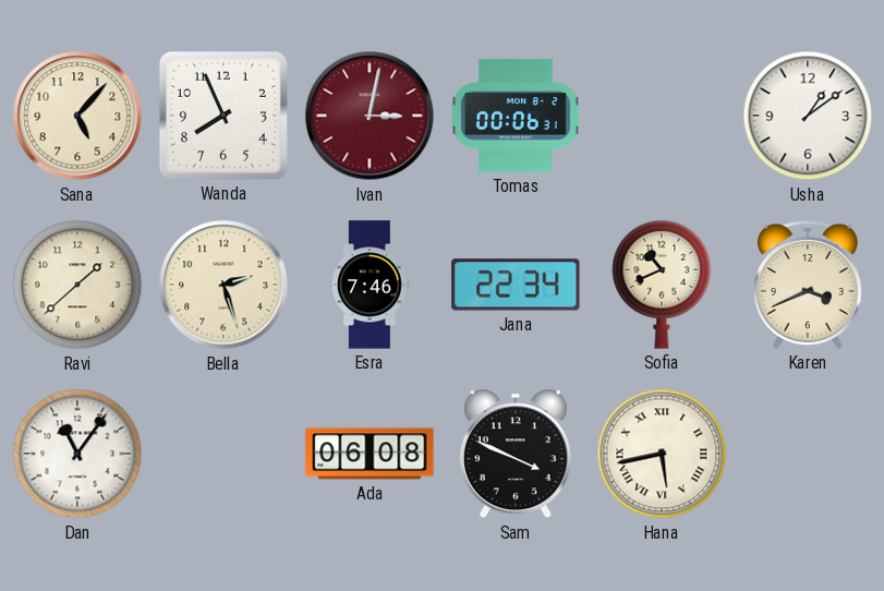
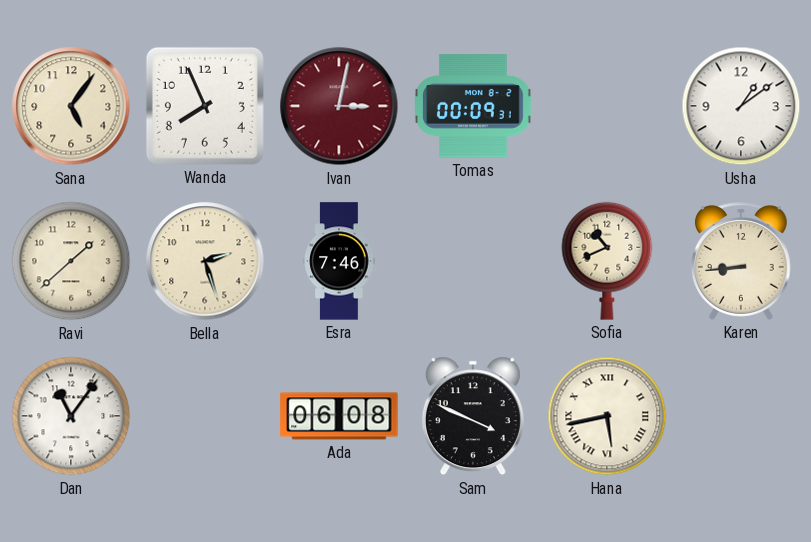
Sana: 5:07 -> 5:06 (71, 106)
Tomas: 00:06 -> 00:09 (473, 106)
Jana: 22:34 -> none (516, 285)
Karen: 3:41 -> 8:44 (741, 261)
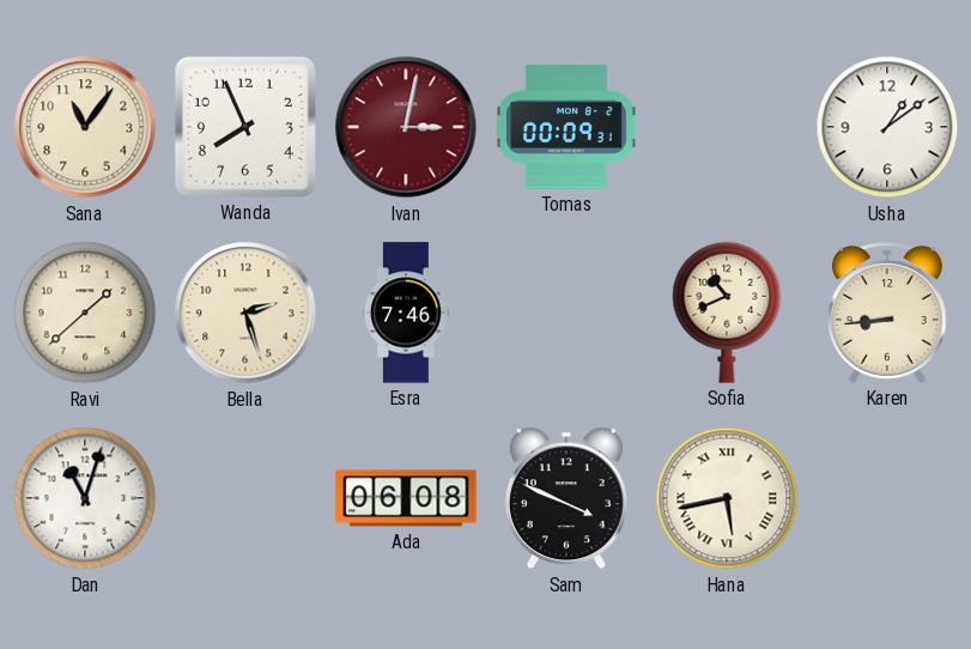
Sana: 5:06 -> 11:06 (85, 127)
Dan: 11:06 -> 11:03 (85, 498)
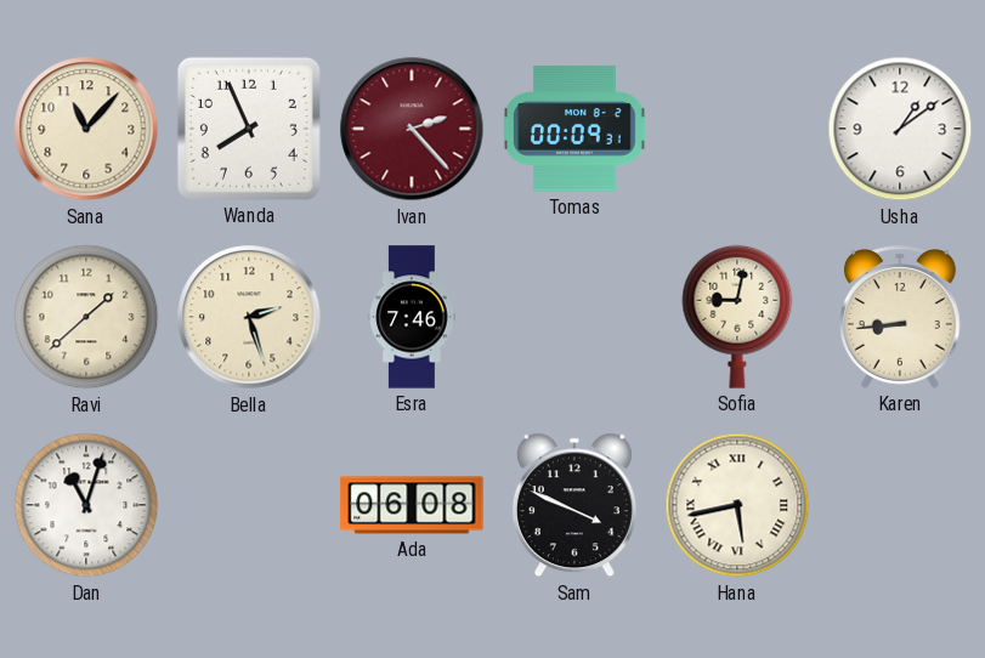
Sana: 11:06 -> 11:07 (86, 129)
Ivan: 3:02 -> 2:23 (412, 129)
Sofia: 10:41 -> 9:02 (737, 317)
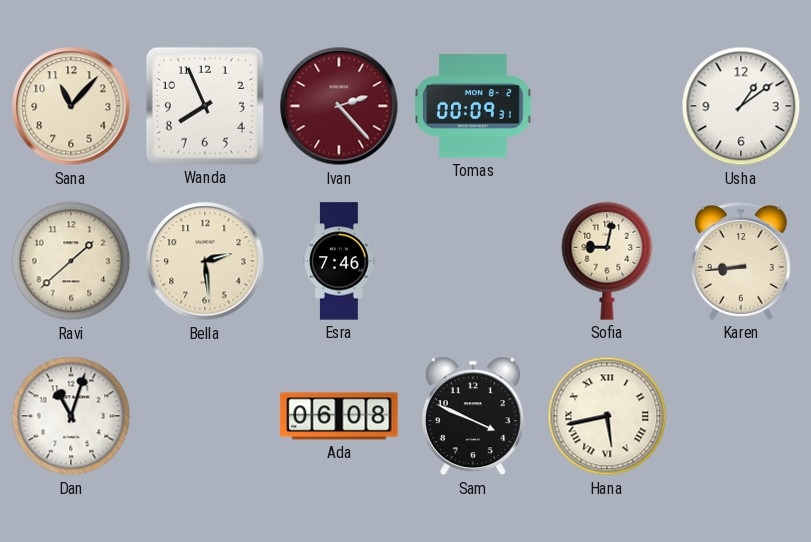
Bella: 2:27 -> 2:29 (205, 261)
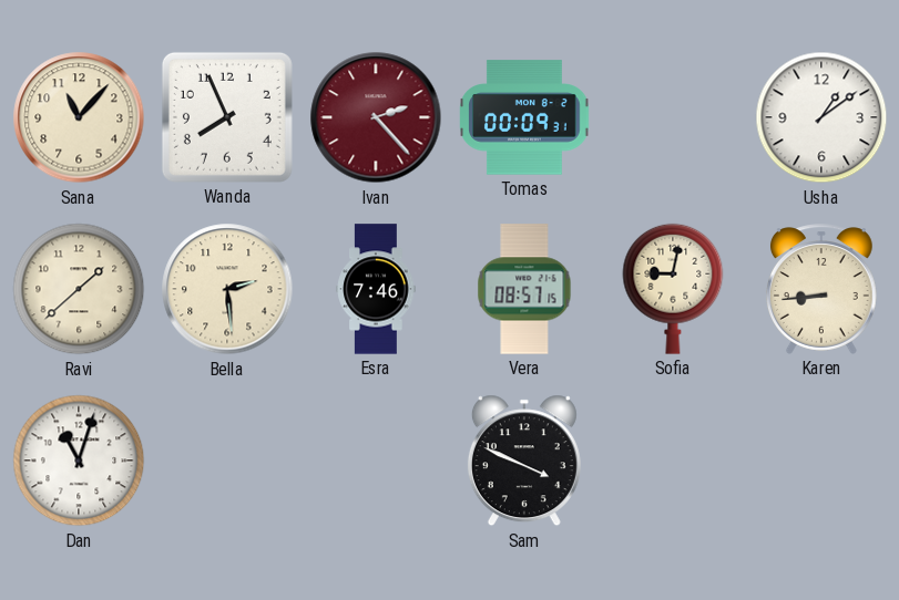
Vera: none -> 08:57 (524, 289)
Ada: 06:08 -> none (339, 416)
Hana: 5:43 -> none (607, 416)
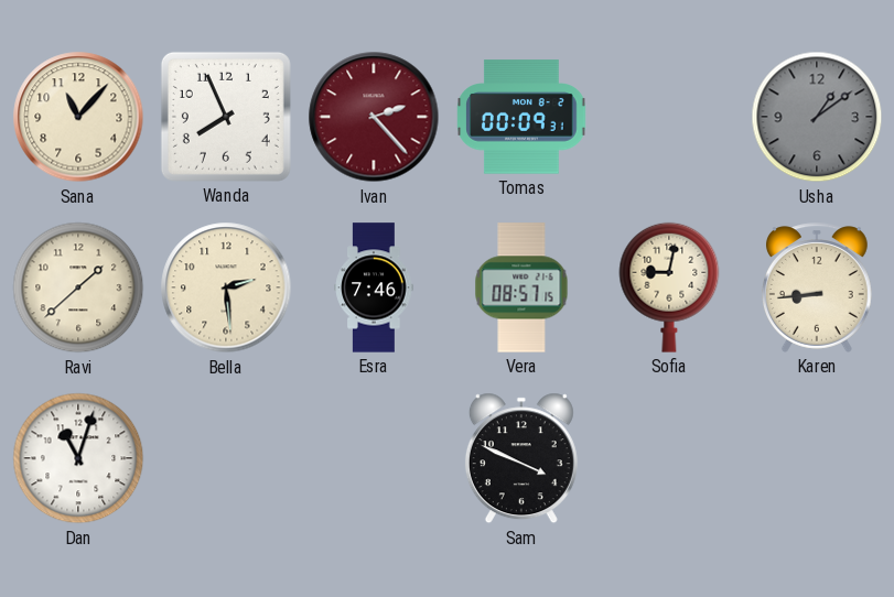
Usha dial: white -> grey (817, 117)
